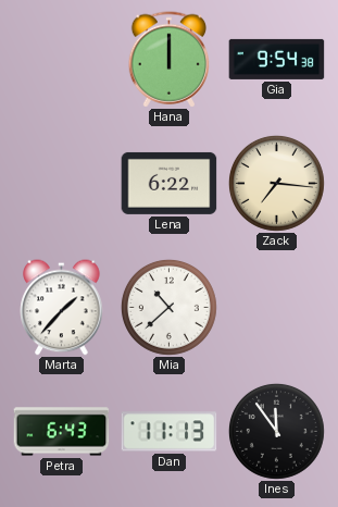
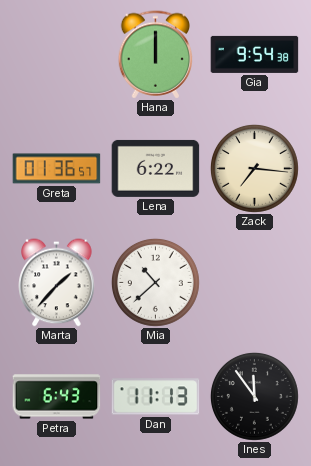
Greta: none -> 01:36 (57, 169)
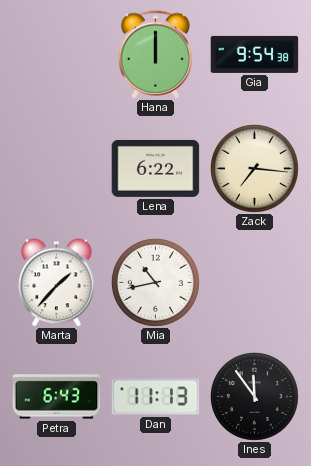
Greta: 01:36 -> none (57, 169)
Mia: 10:38 -> 10:43 (155, 282)
